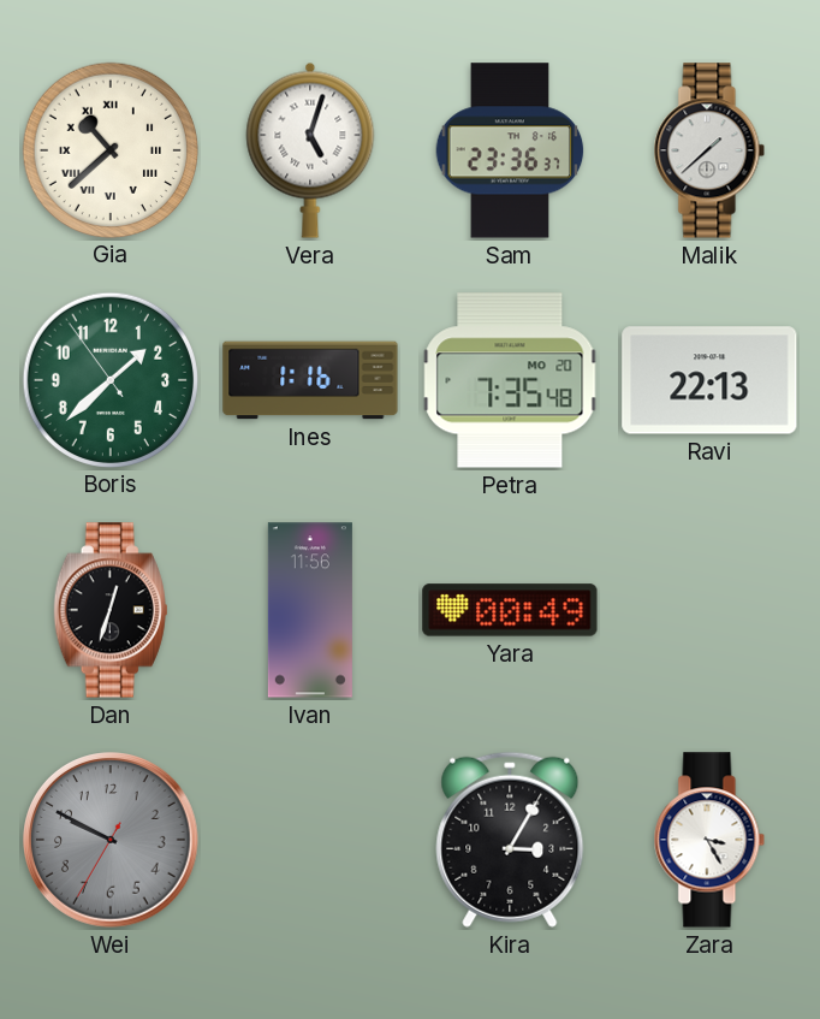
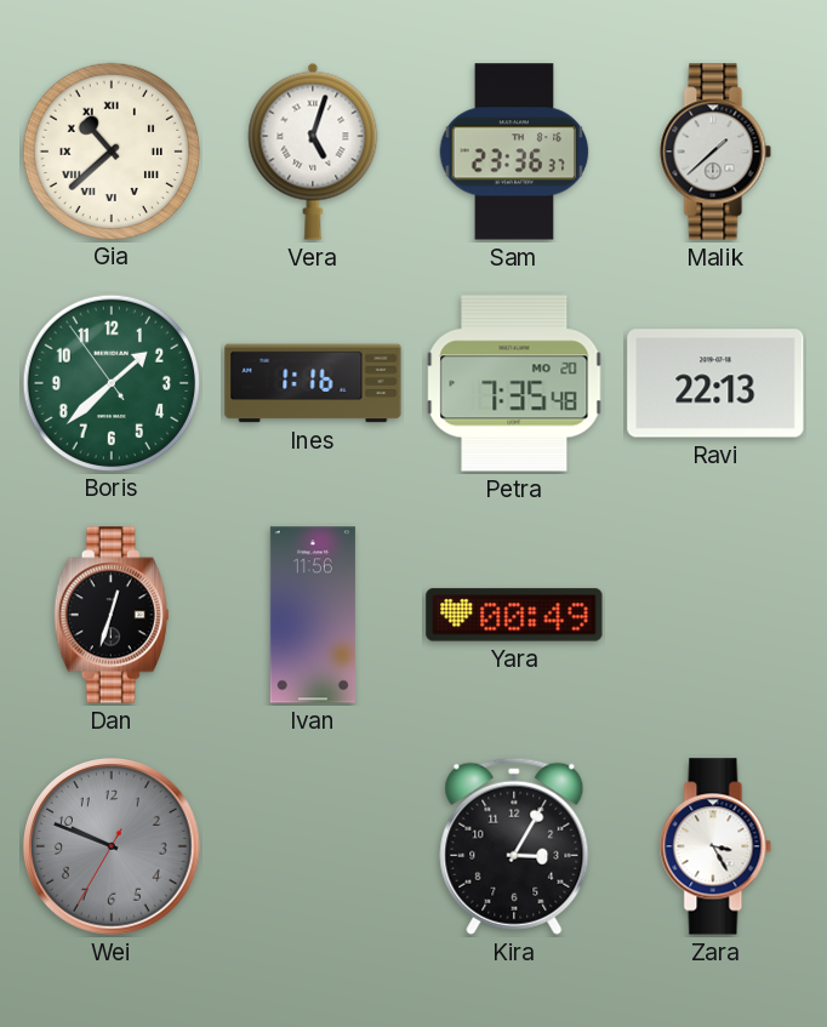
Wei: 9:49 -> 9:48 (112, 846)
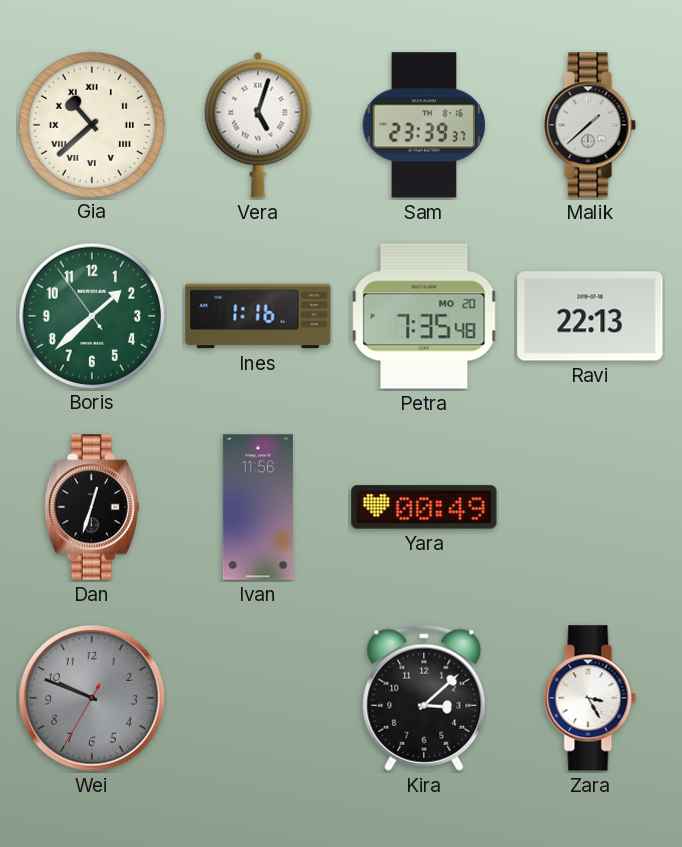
Sam: 23:36 -> 23:39 (424, 125)
Kira: 3:05 -> 3:08 (424, 698)
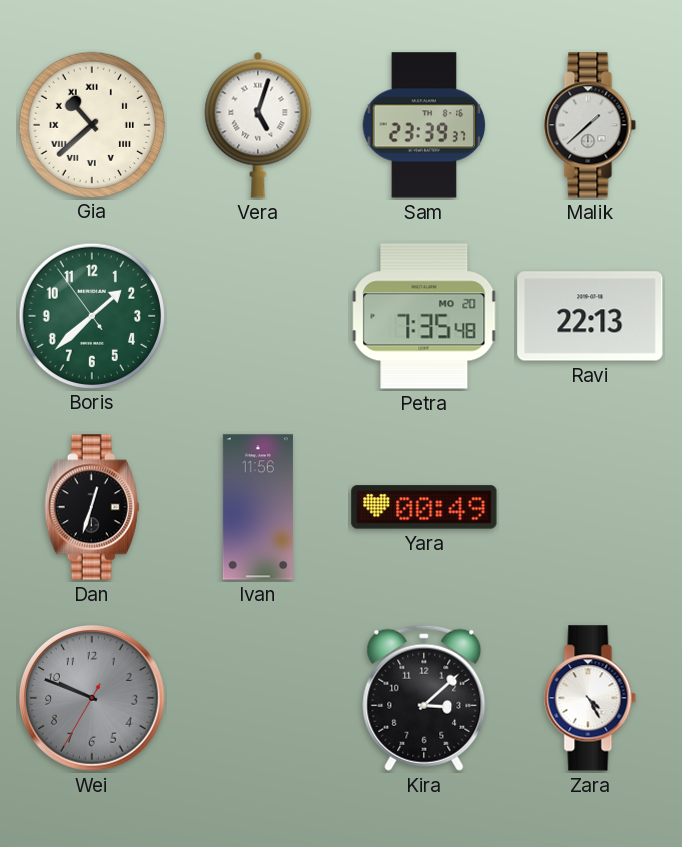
Ines: 1:16 -> none (258, 316)
Zara: 3:25 -> 4:25 (590, 698)
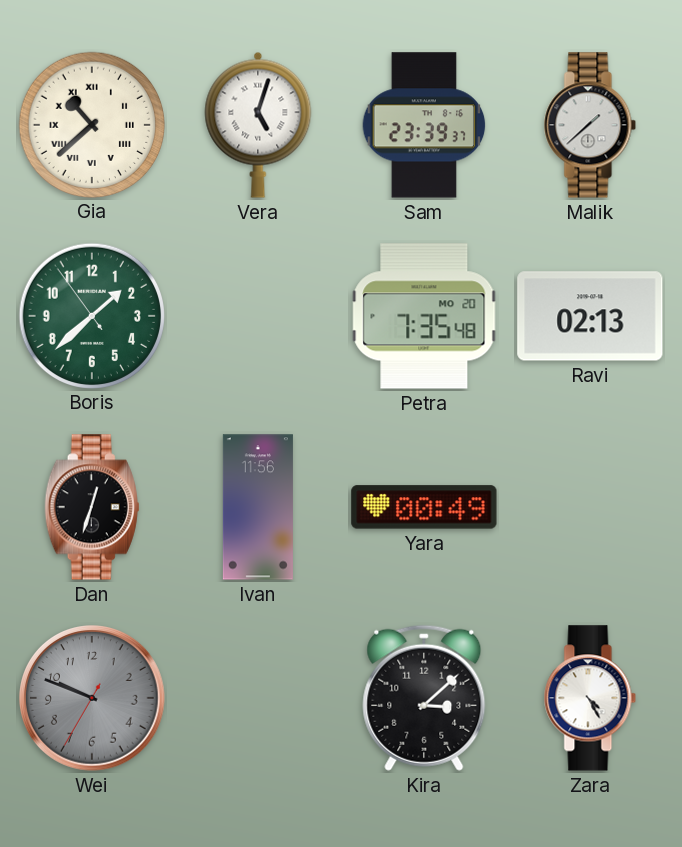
Ravi: 22:13 -> 02:13 (590, 316)
